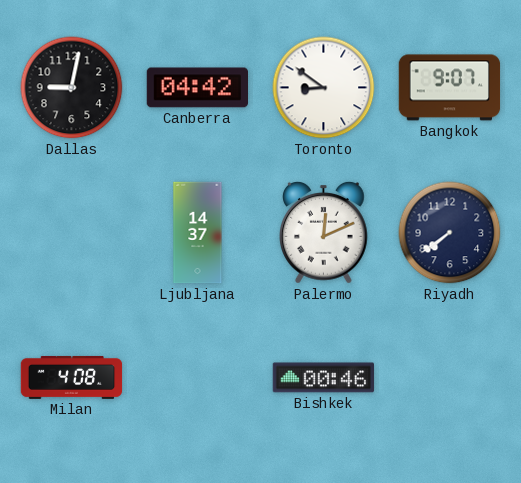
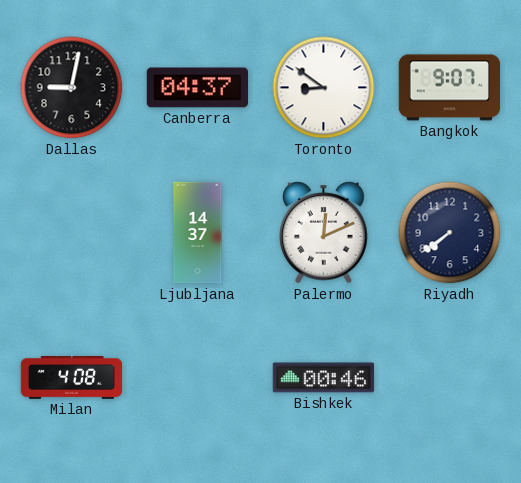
Canberra: 04:42 -> 04:37 (197, 88)
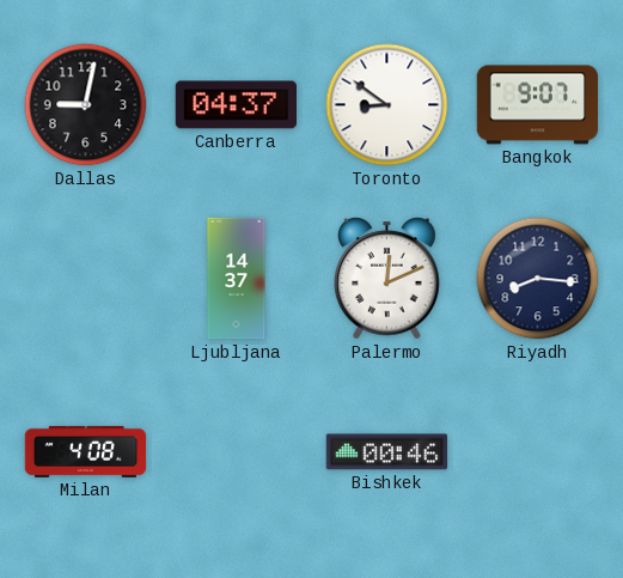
Riyadh: 7:39 -> 8:16 (538, 279)
